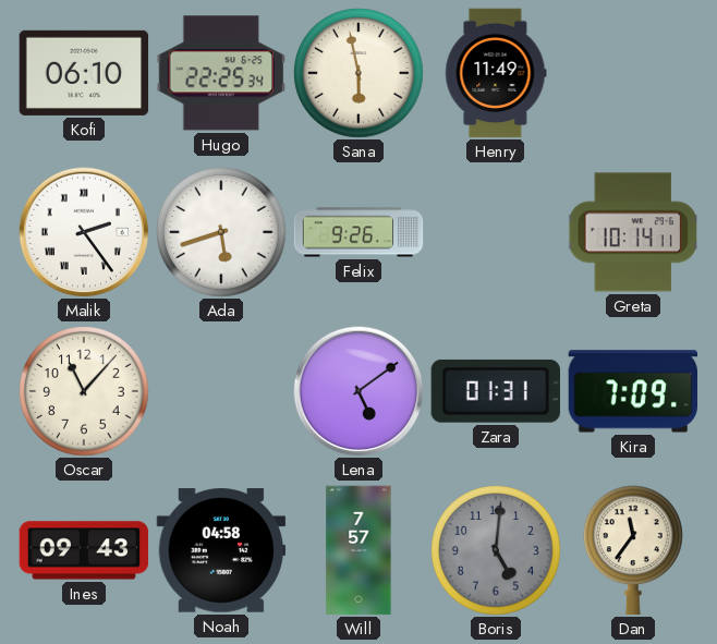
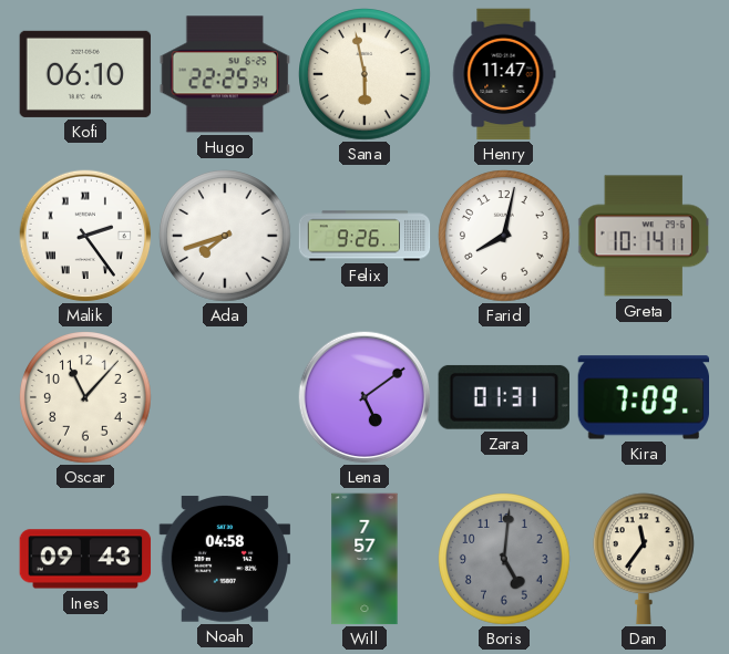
Henry: 11:49 -> 11:47 (504, 74)
Ada: 5:42 -> 7:42 (225, 236)
Farid: none -> 8:02 (504, 236)
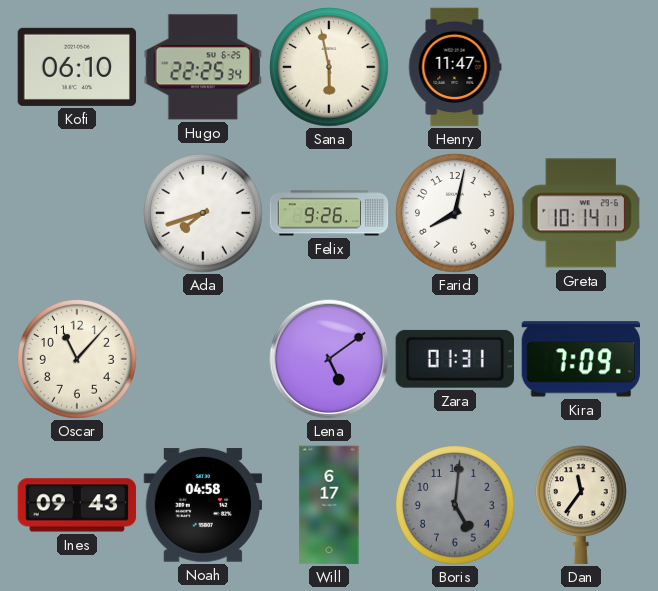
Malik: 2:24 -> none (85, 236)
Will: 7:57 -> 6:17 (329, 505)
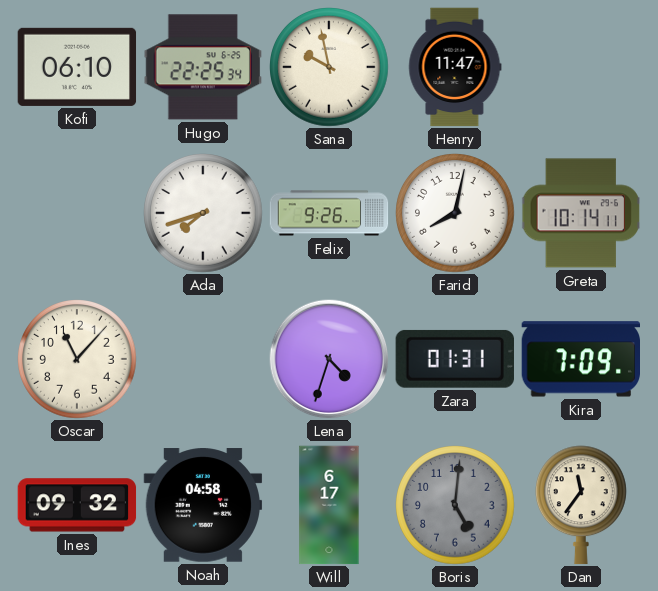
Sana: 5:58 -> 9:58 (329, 67)
Lena: 5:09 -> 4:33 (329, 359)
Ines: 09:43 -> 09:32 (77, 505)
